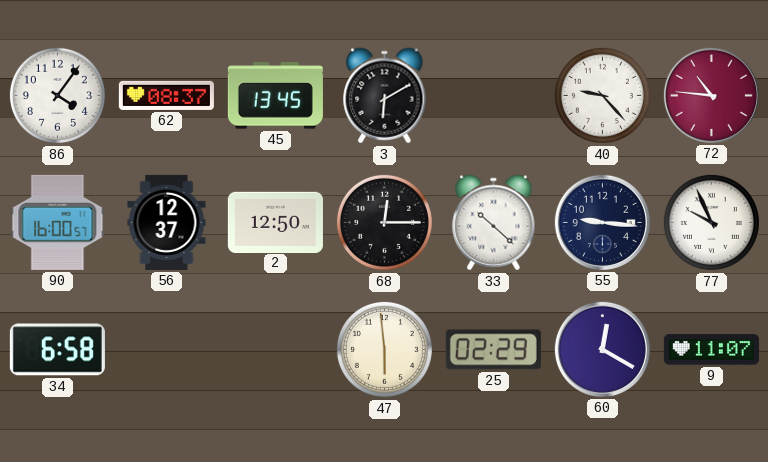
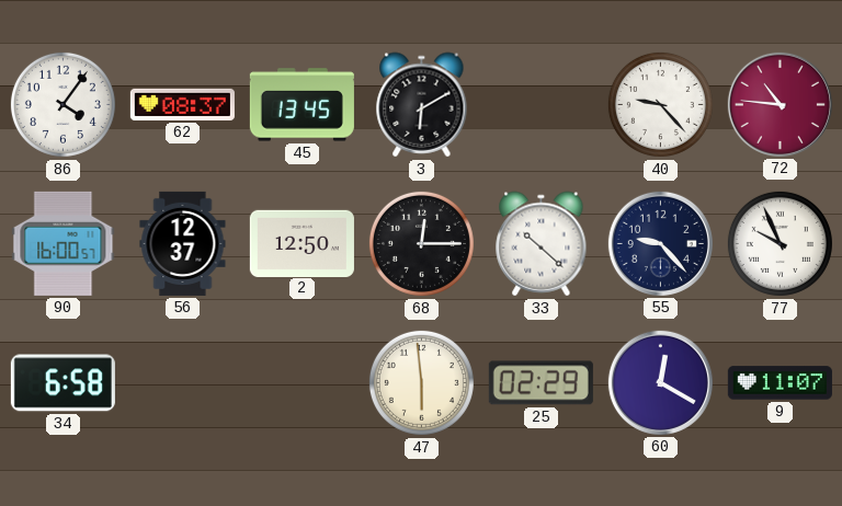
55: 9:16 -> 9:23 (660, 243)
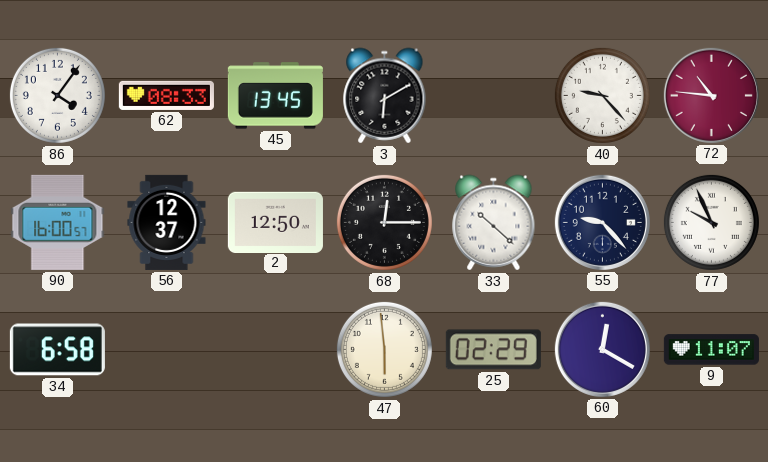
62: 08:37 -> 08:33 (166, 95)
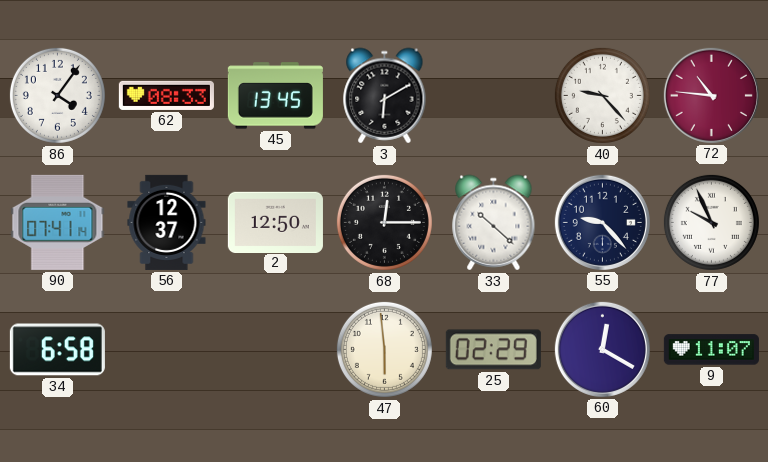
90: 16:00 -> 07:41 (58, 222)
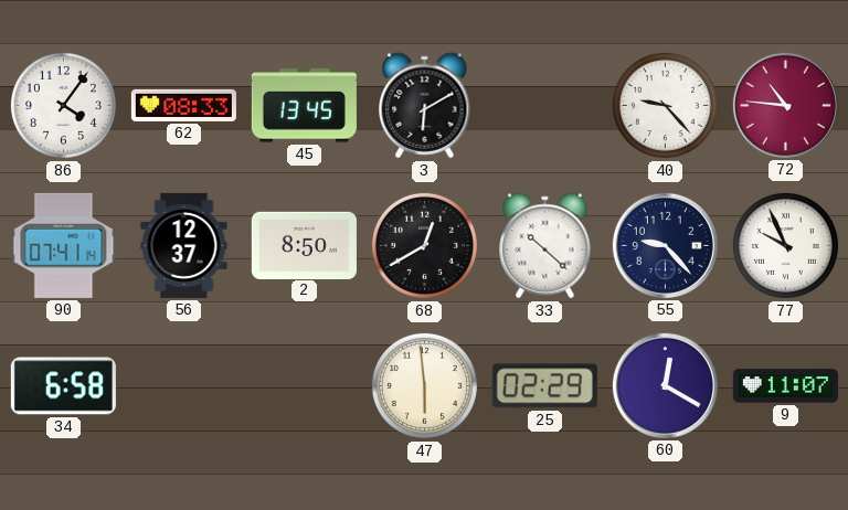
2: 12:50 -> 8:50 (304, 245)
68: 12:15 -> 12:40 (424, 245)
